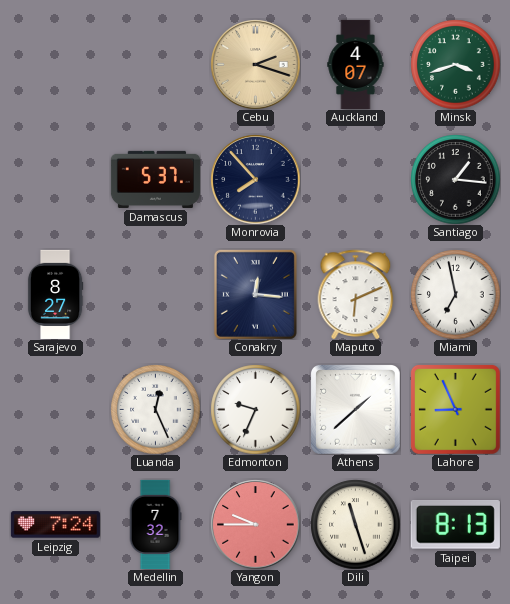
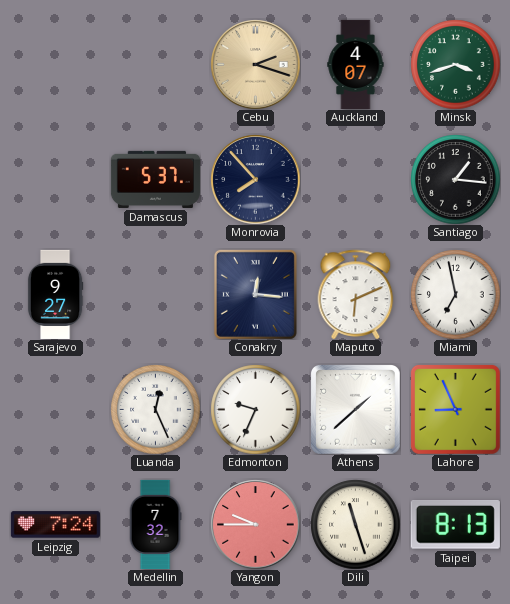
Sarajevo: 8:27 -> 9:27 (55, 294)
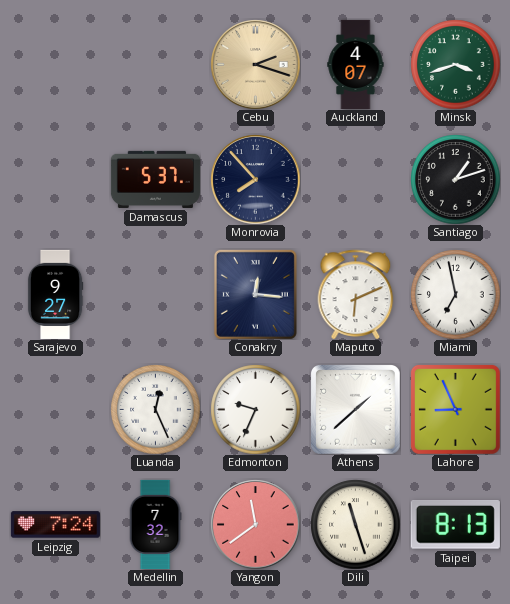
Santiago: 1:16 -> 1:12 (455, 179)
Yangon: 9:45 -> 11:39 (255, 524)
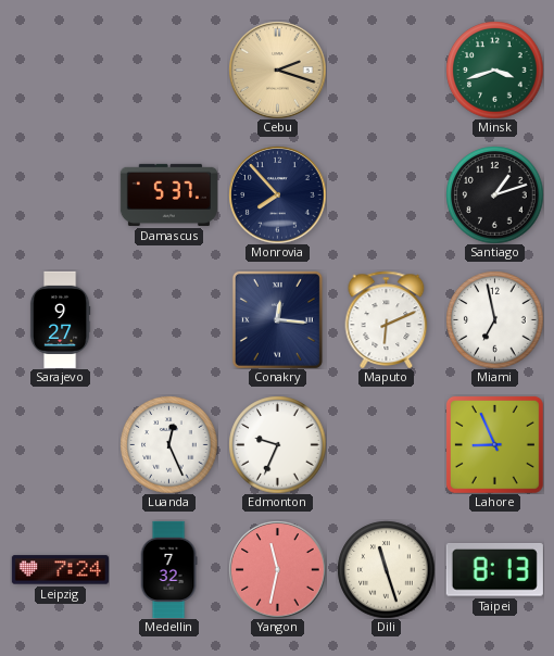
Auckland: 4:07 -> none (356, 64)
Athens: 1:38 -> none (356, 410)
Yangon: 11:39 -> 11:32 (277, 569)
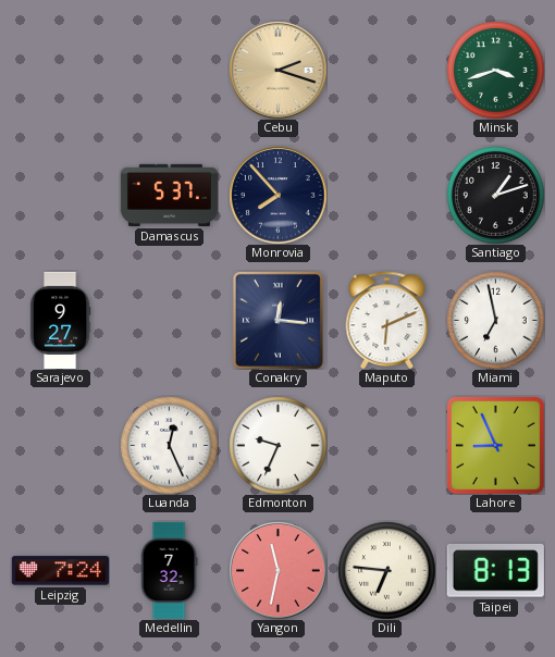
Dili: 11:27 -> 6:46 (386, 570)
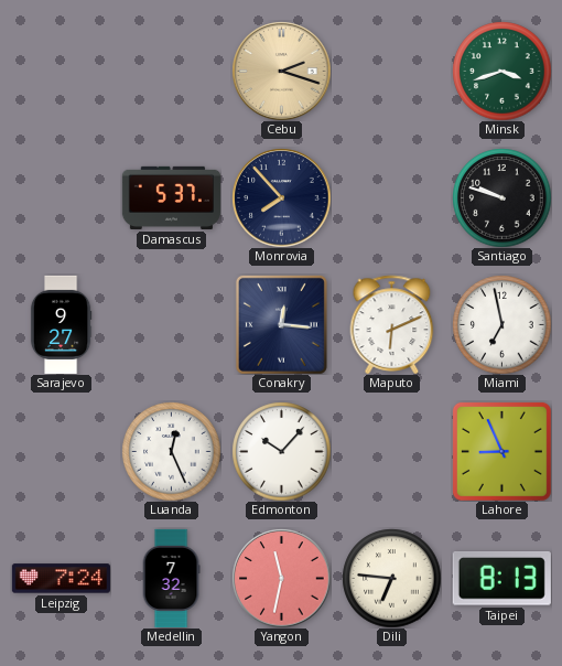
Santiago: 1:12 -> 9:48 (501, 197)
Edmonton: 9:34 -> 10:07 (281, 451)
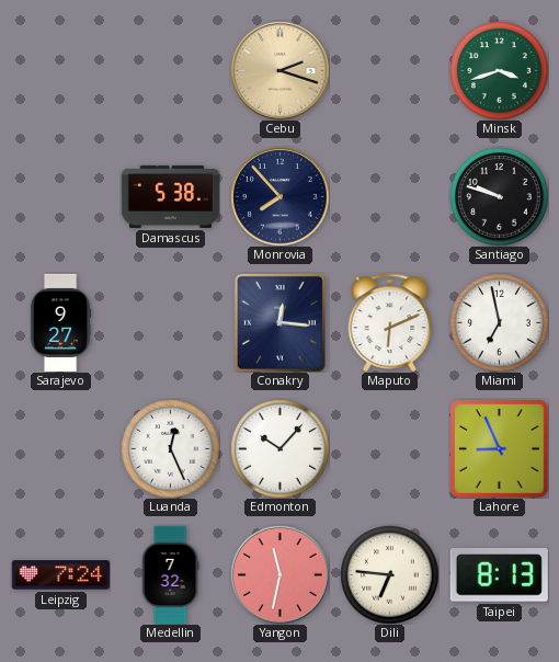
Damascus: 5:37 -> 5:38 (170, 196)
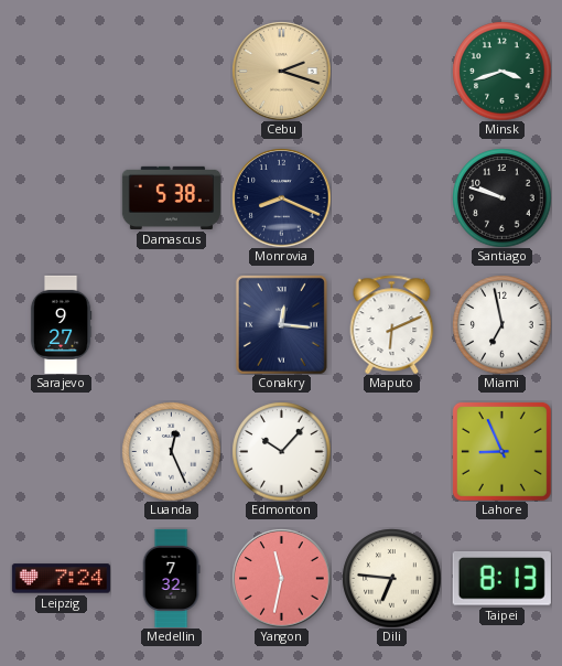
Monrovia: 7:53 -> 8:19 (281, 197)
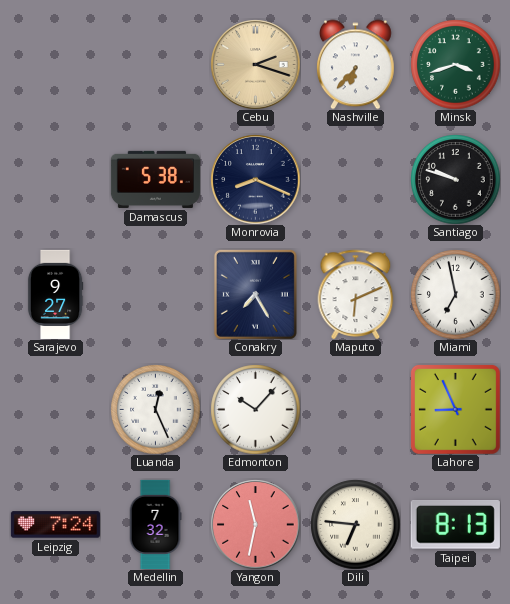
Nashville: none -> 6:37 (356, 64)
Conakry: 12:16 -> 7:25 (255, 294)
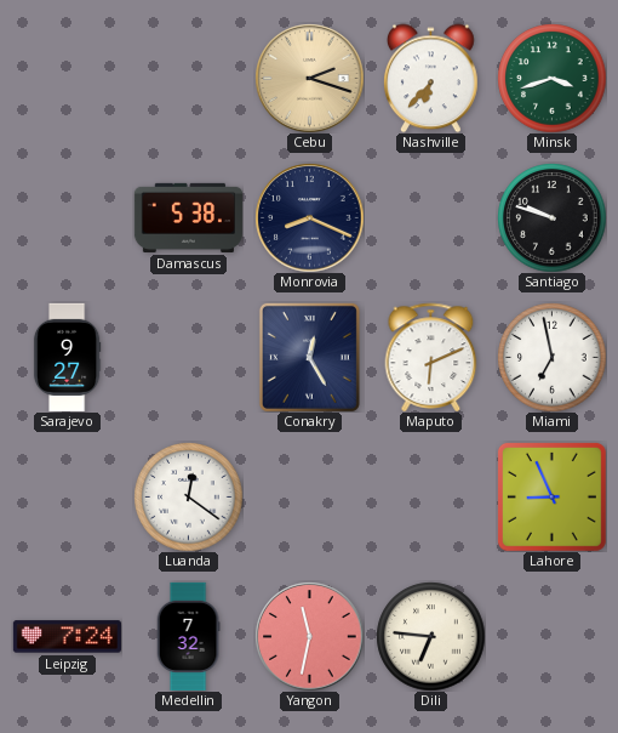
Conakry: 7:25 -> 12:25 (309, 357)
Luanda: 12:26 -> 12:21 (188, 496)
Edmonton: 10:07 -> none (255, 409)
Taipei: 8:13 -> none (455, 525)
